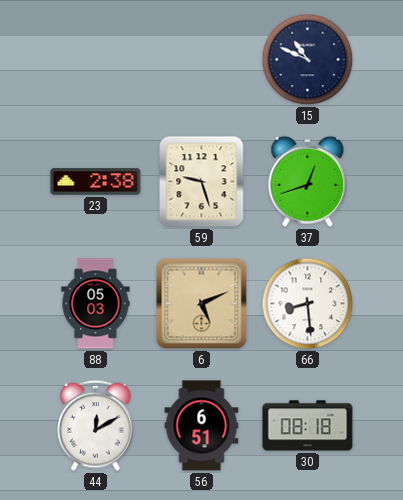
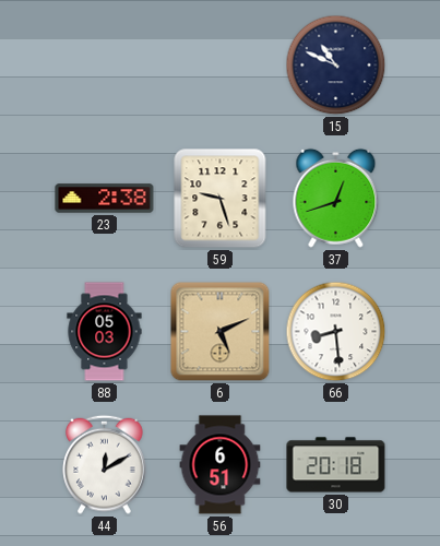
30: 08:18 -> 20:18 (336, 465)
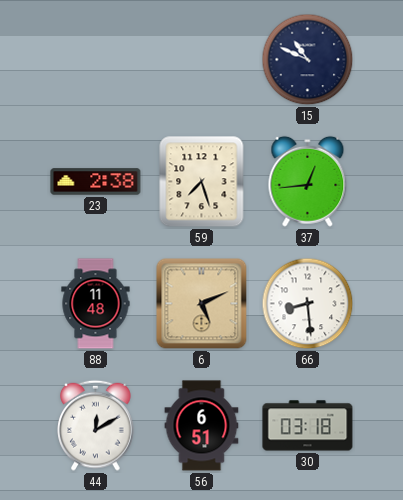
59: 9:27 -> 7:27 (202, 182)
37: 12:42 -> 12:44 (308, 181)
88: 05:03 -> 11:48 (96, 304)
30: 20:18 -> 03:18 (308, 426)
